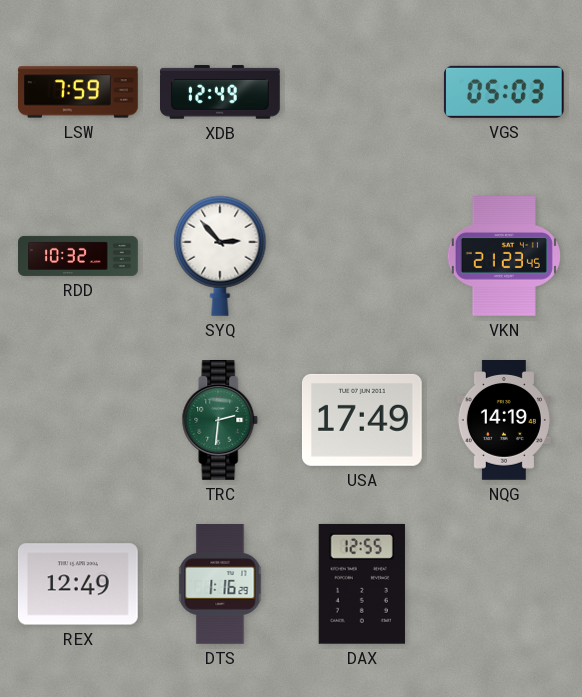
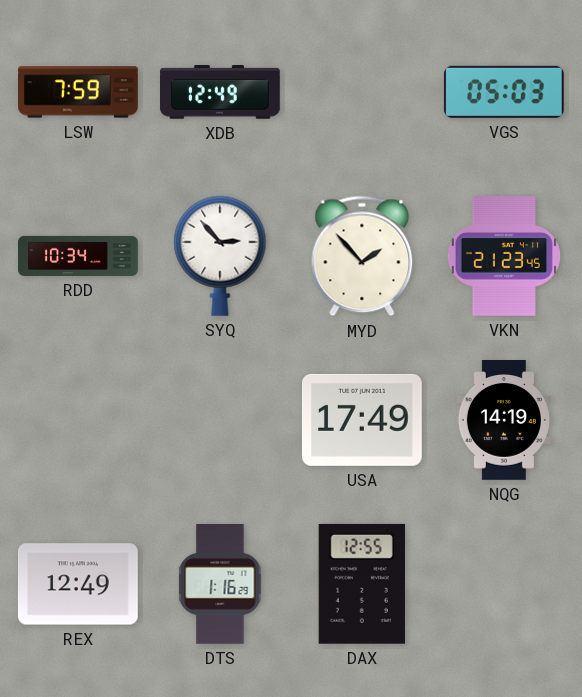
RDD: 10:32 -> 10:34 (78, 256)
MYD: none -> 1:53 (362, 256)
TRC: 2:31 -> none (220, 421)
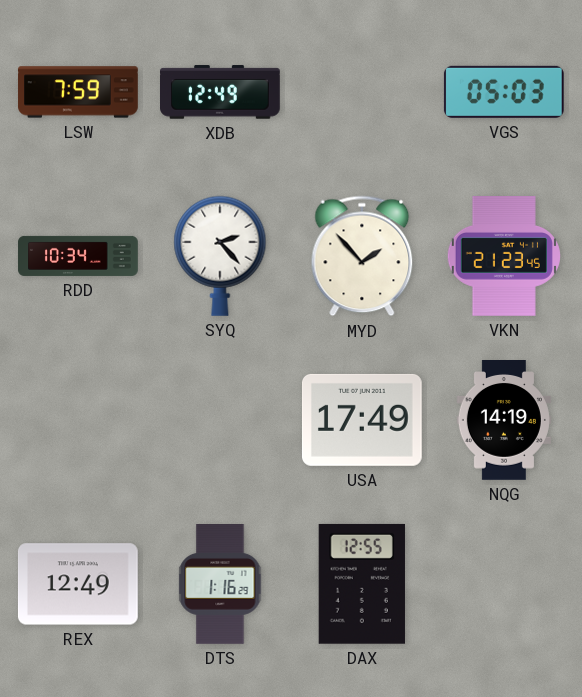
SYQ: 2:53 -> 2:23 (220, 256)
